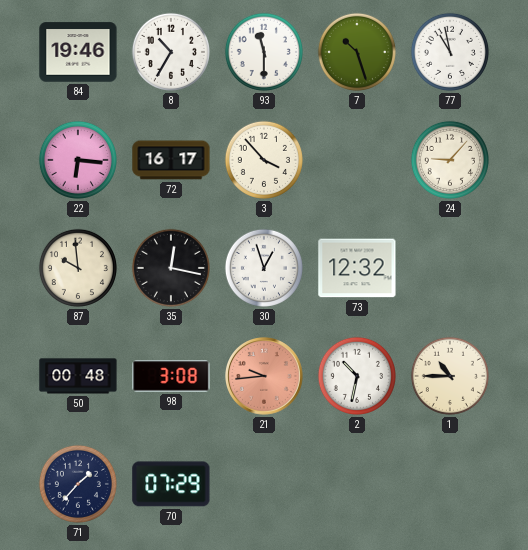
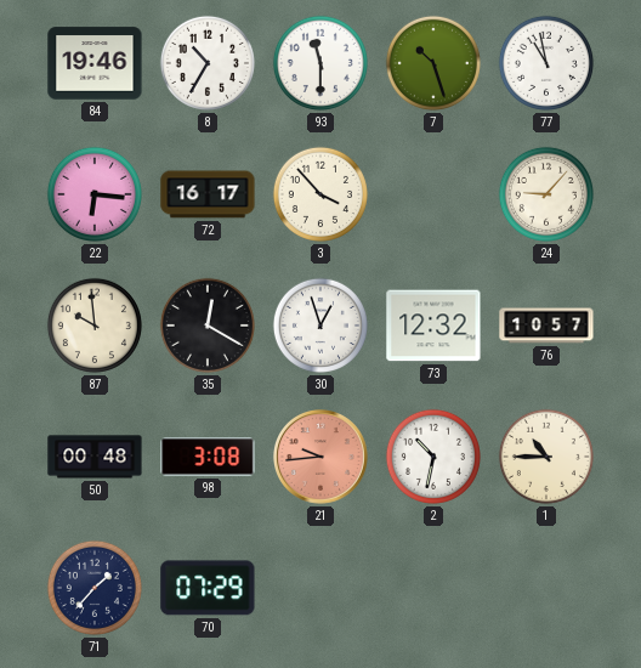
35: 12:17 -> 12:20 (208, 325)
76: none -> 10:57 (546, 325)
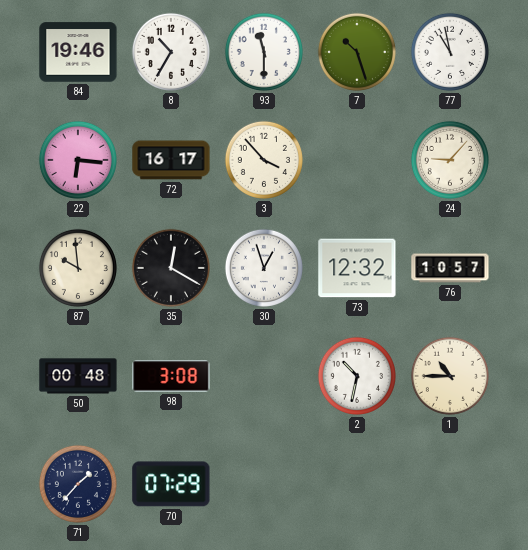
21: 9:44 -> none (322, 458)
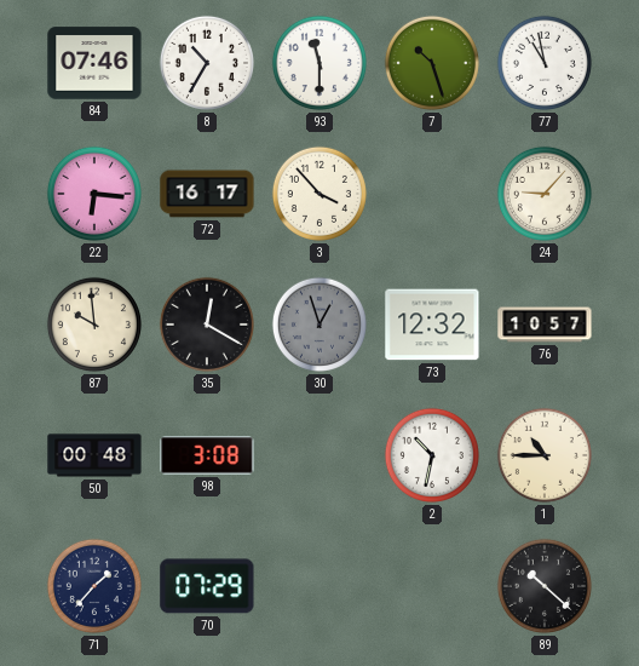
84: 19:46 -> 07:46 (94, 63)
30 dial: white -> grey (319, 325)
89: none -> 10:22 (545, 586)
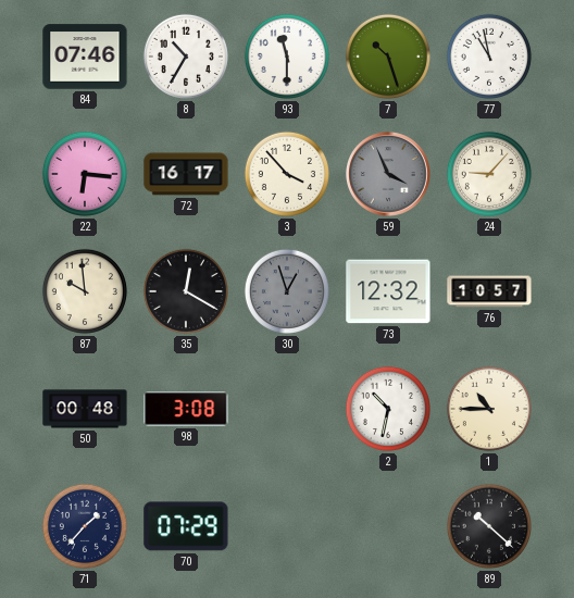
59: none -> 3:56 (389, 175)
